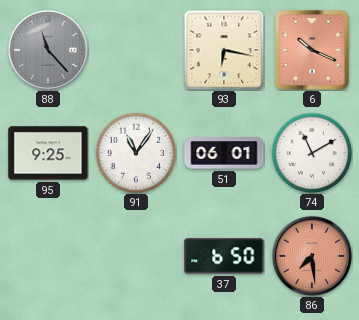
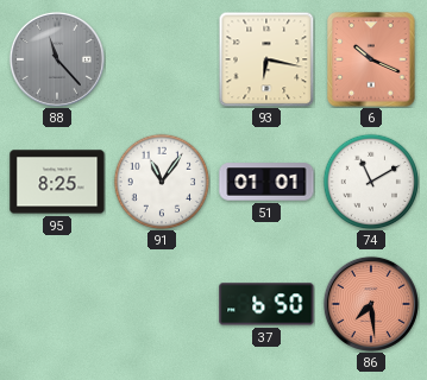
95: 9:25 -> 8:25 (57, 182)
51: 06:01 -> 01:01 (266, 182)
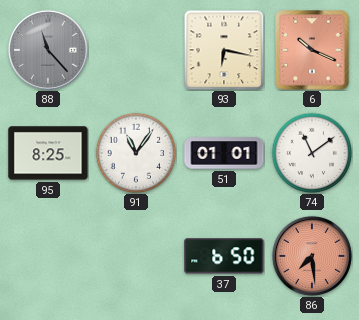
74: 11:10 -> 11:09 (312, 153)
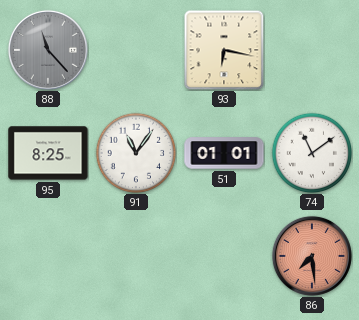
6: 10:19 -> none (312, 50)
37: 6:50 -> none (224, 256)
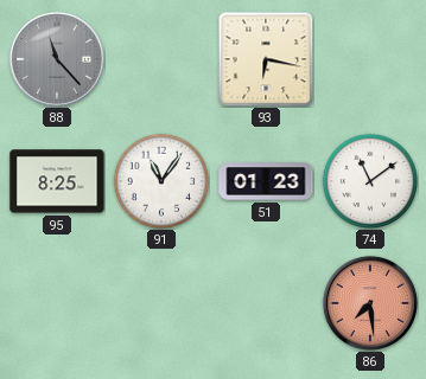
51: 01:01 -> 01:23 (266, 181)
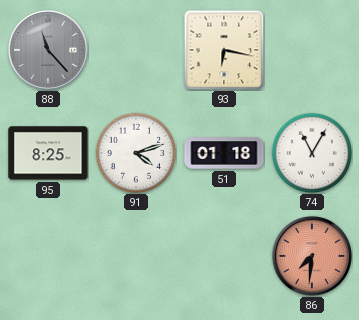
91: 11:06 -> 4:12 (136, 153)
51: 01:23 -> 01:18 (224, 153)
74: 11:09 -> 11:05 (312, 153)
86: 7:29 -> 7:31 (312, 256)
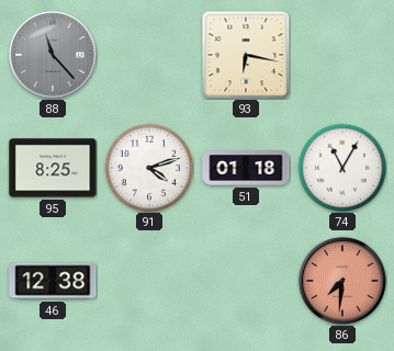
46: none -> 12:38 (53, 281)
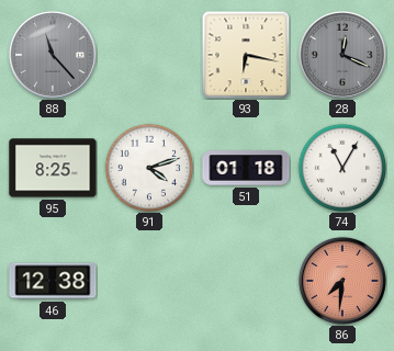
28: none -> 12:19 (342, 55)
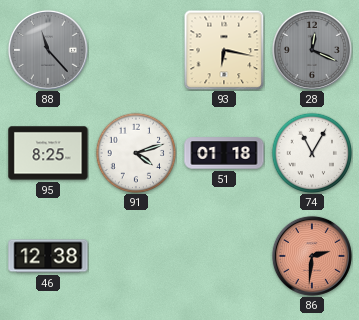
86: 7:31 -> 2:31 (312, 256)
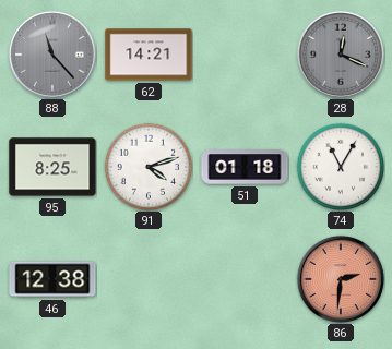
62: none -> 14:21 (149, 55)
93: 6:17 -> none (224, 50)
